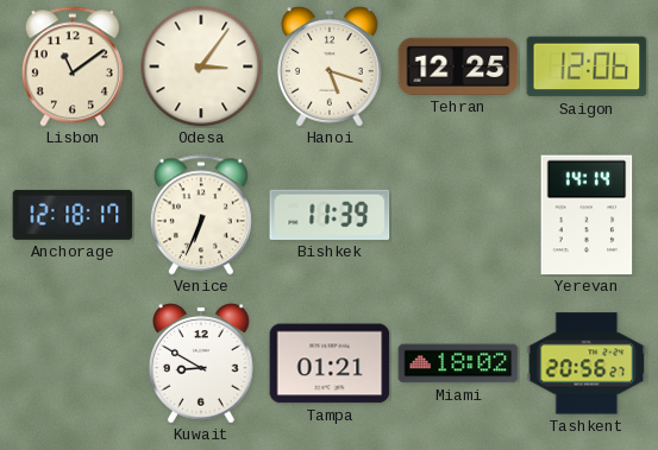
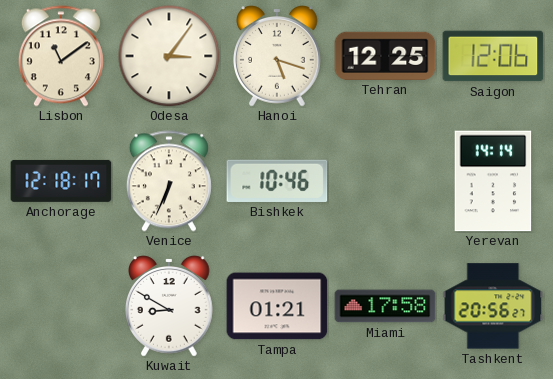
Bishkek: 11:39 -> 10:46 (277, 181)
Miami: 18:02 -> 17:58 (385, 306)
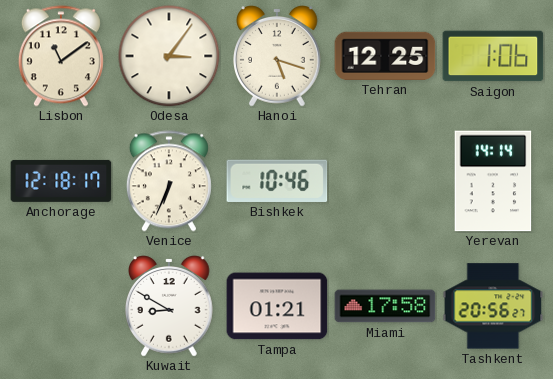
Saigon: 12:06 -> 1:06 (493, 56)
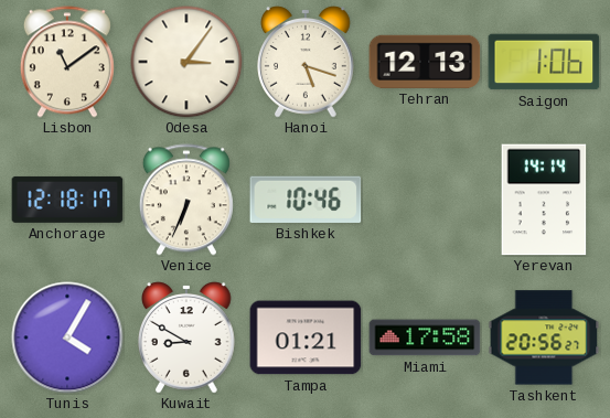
Tehran: 12:25 -> 12:13 (425, 62)
Tunis: none -> 4:05 (67, 337)
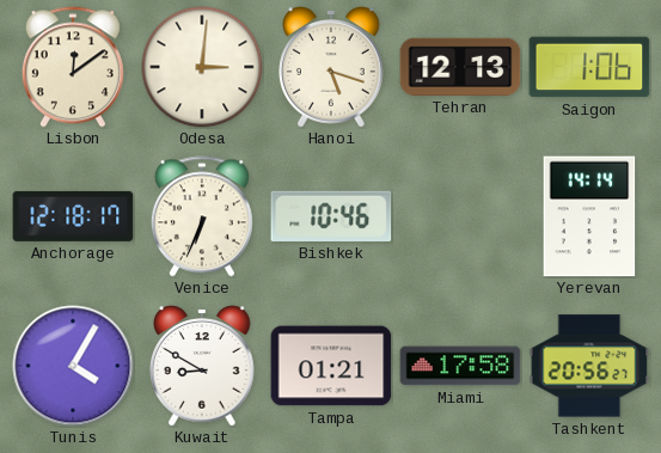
Lisbon: 11:09 -> 12:09 (73, 67)
Odesa: 3:06 -> 3:01 (202, 67)
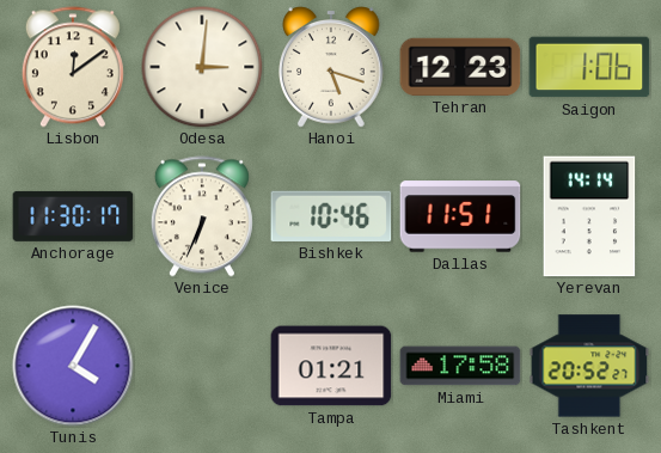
Tehran: 12:13 -> 12:23 (460, 67)
Anchorage: 12:18 -> 11:30 (73, 216)
Dallas: none -> 11:51 (460, 216)
Kuwait: 8:50 -> none (203, 366)
Tashkent: 20:56 -> 20:52 (589, 366)
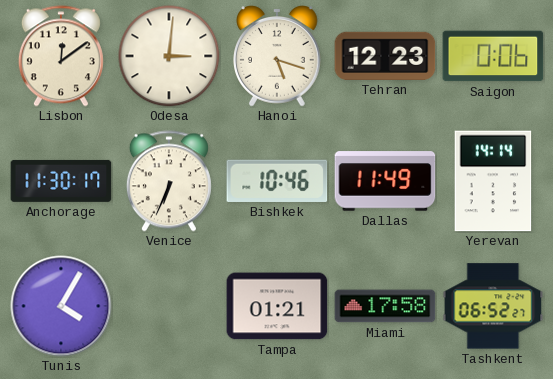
Saigon: 1:06 -> 0:06 (493, 56)
Dallas: 11:51 -> 11:49 (385, 181)
Tashkent: 20:52 -> 06:52 (493, 306)
